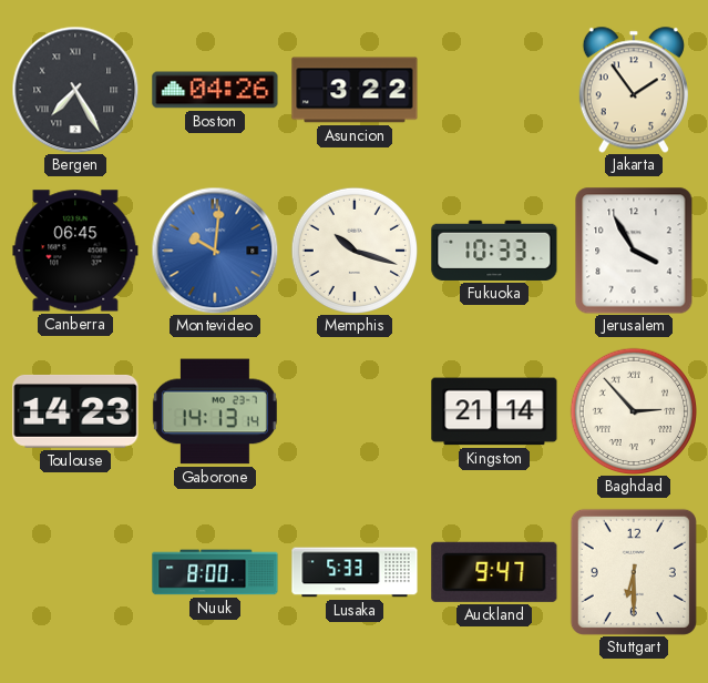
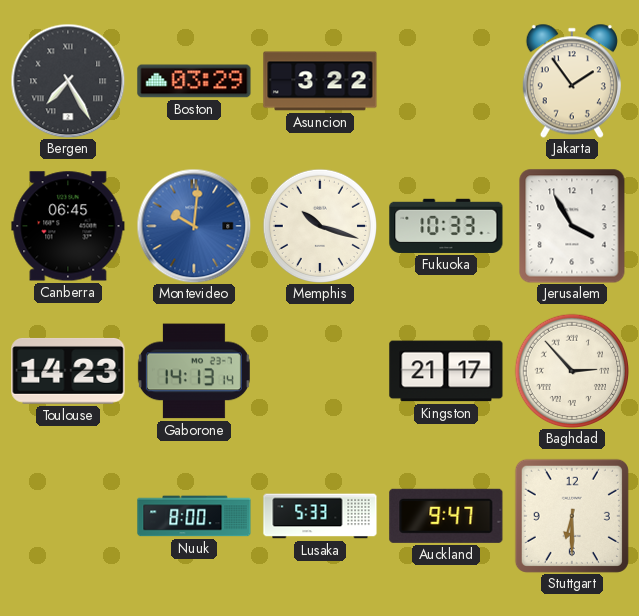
Boston: 04:26 -> 03:29 (194, 81)
Kingston: 21:14 -> 21:17 (446, 371)
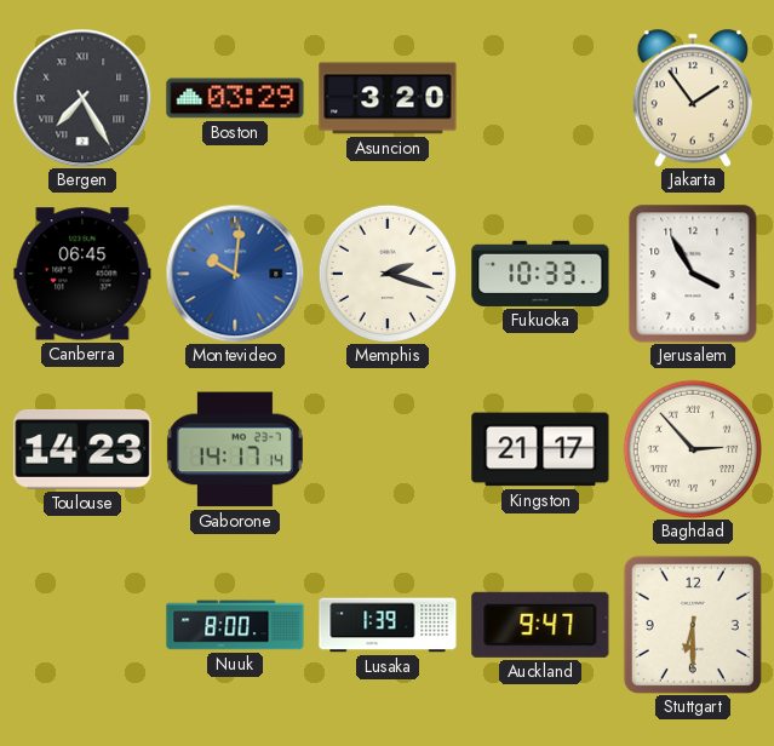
Asuncion: 3:22 -> 3:20 (388, 98)
Memphis: 10:18 -> 2:18 (386, 272)
Gaborone: 14:13 -> 14:17 (235, 449)
Lusaka: 5:33 -> 1:39 (388, 625)
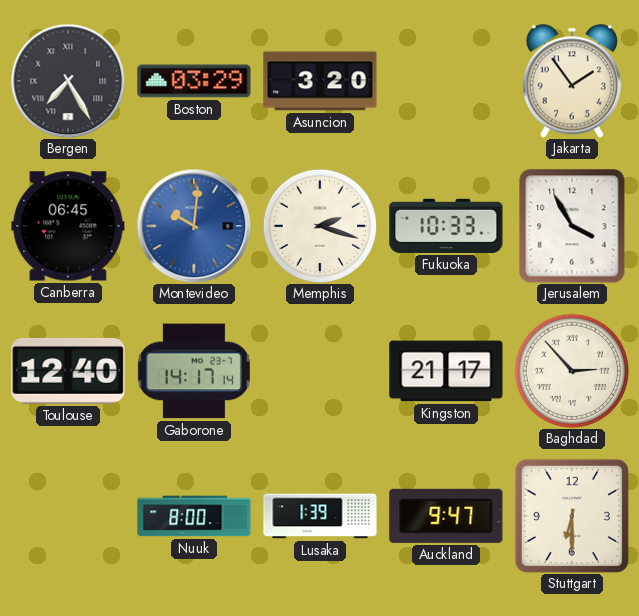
Toulouse: 14:23 -> 12:40 (68, 371)
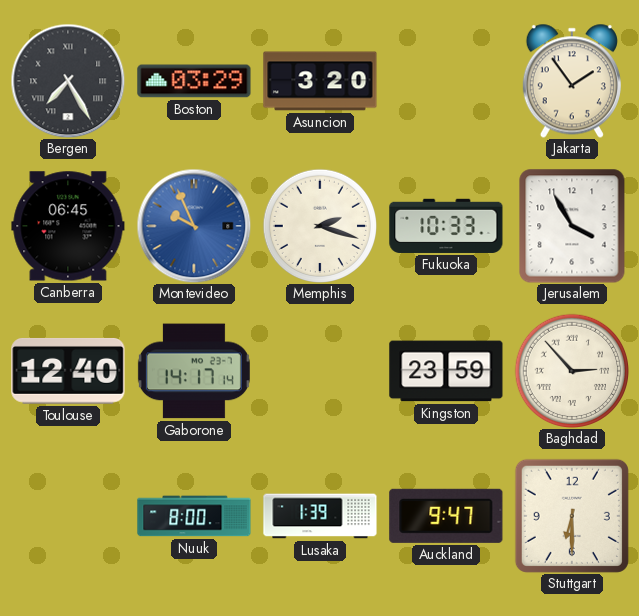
Montevideo: 10:01 -> 9:56 (194, 226)
Kingston: 21:17 -> 23:59 (446, 371)
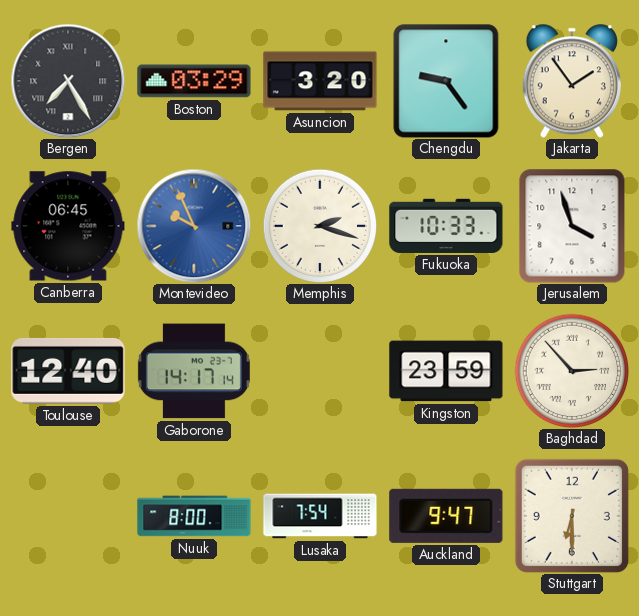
Chengdu: none -> 9:24 (446, 81)
Jerusalem: 3:55 -> 3:57 (572, 226)
Lusaka: 1:39 -> 7:54 (320, 516)
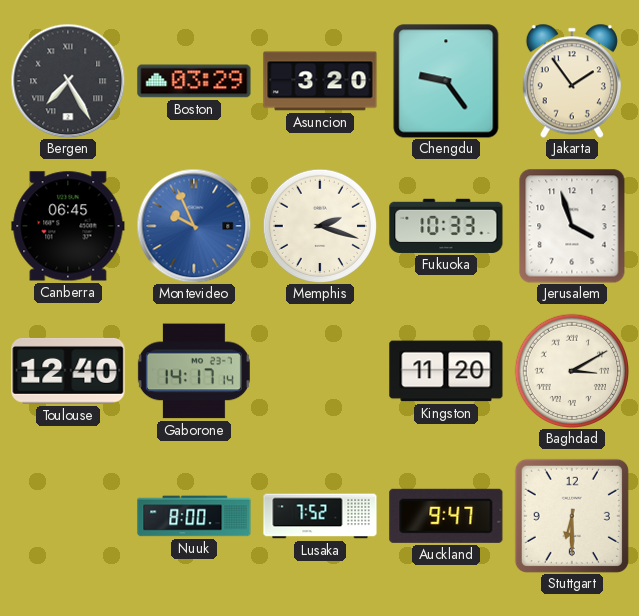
Kingston: 23:59 -> 11:20 (446, 371)
Baghdad: 2:53 -> 3:10 (571, 370)
Lusaka: 7:54 -> 7:52 (320, 516)
